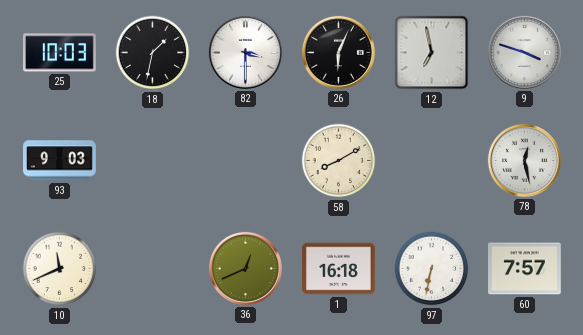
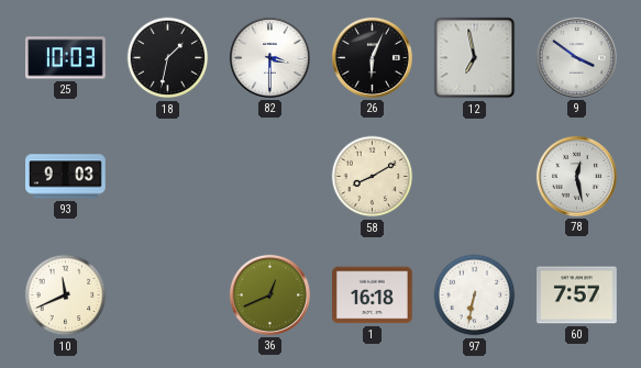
9: 3:48 -> 3:51 (576, 57)
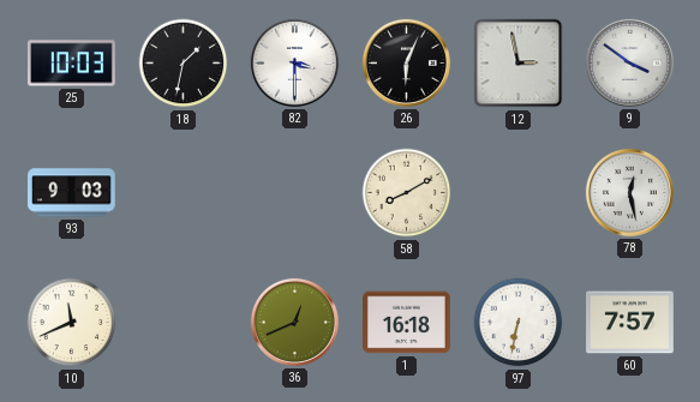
12: 6:58 -> 2:58 (519, 64)
